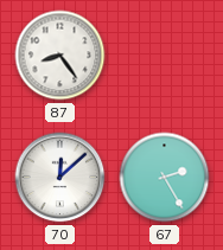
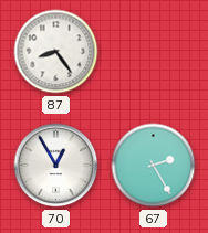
70: 12:08 -> 12:55 (56, 166)
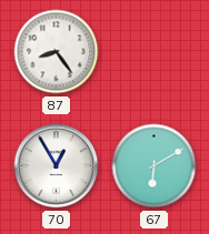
67: 2:25 -> 6:10 (155, 166)
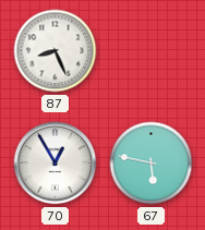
87: 8:24 -> 8:26 (56, 51)
67: 6:10 -> 5:47 (152, 164)
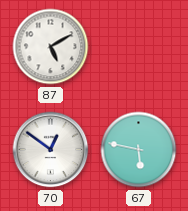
87: 8:26 -> 5:10 (51, 47)
70: 12:55 -> 12:51 (51, 150)
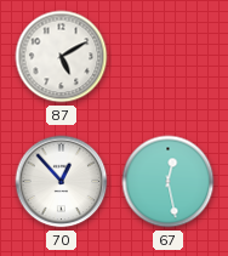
70: 12:51 -> 12:53 (62, 182)
67: 5:47 -> 12:28 (169, 182)
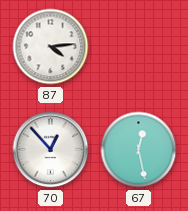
87: 5:10 -> 4:14 (51, 47)
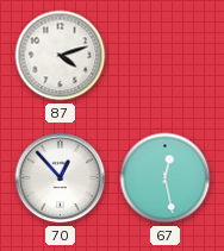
87: 4:14 -> 4:12 (61, 56)
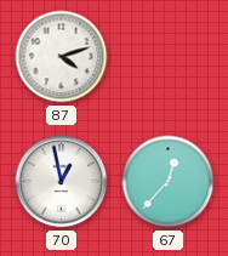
70: 12:53 -> 12:58 (62, 182)
67: 12:28 -> 12:37 (169, 182)
